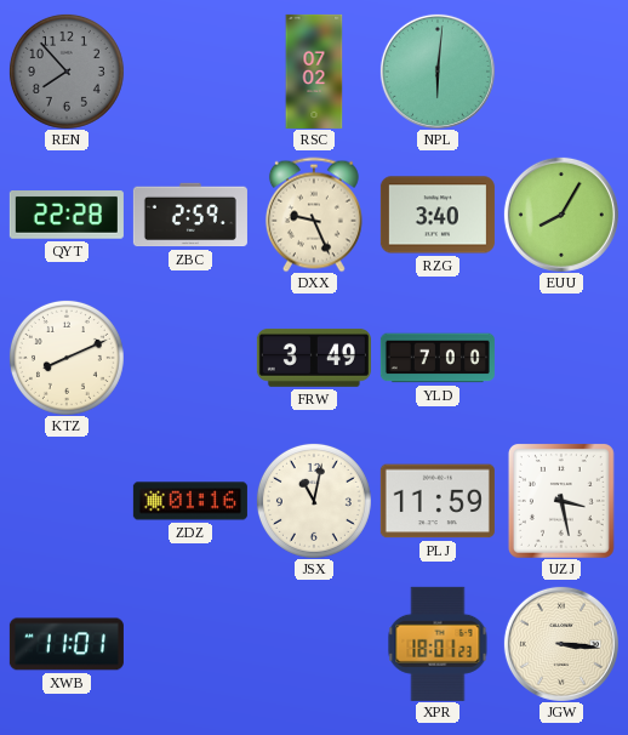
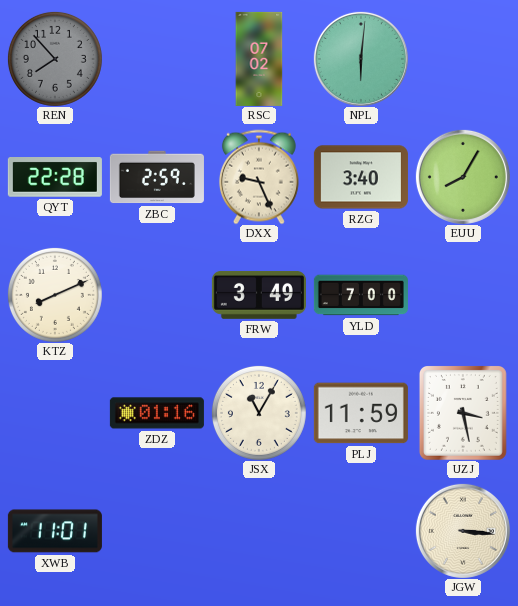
JSX: 11:02 -> 11:05 (259, 413)
XPR: 18:01 -> none (438, 644)
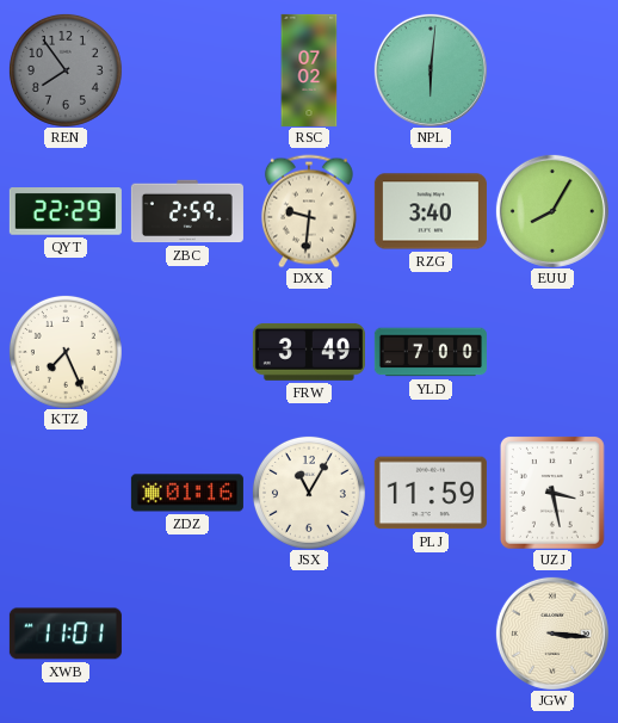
REN: 7:53 -> 7:54 (66, 70)
QYT: 22:28 -> 22:29 (66, 212)
DXX: 9:26 -> 9:31 (309, 211)
KTZ: 8:11 -> 7:26 (66, 352)
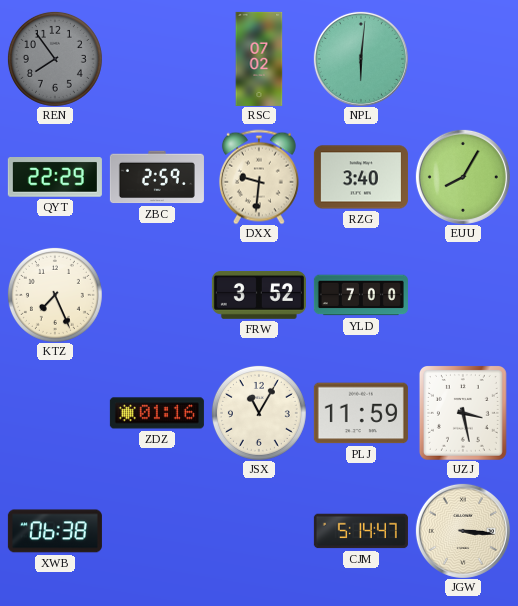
FRW: 3:49 -> 3:52 (259, 295)
XWB: 11:01 -> 06:38 (55, 531)
CJM: none -> 5:14 (361, 531)
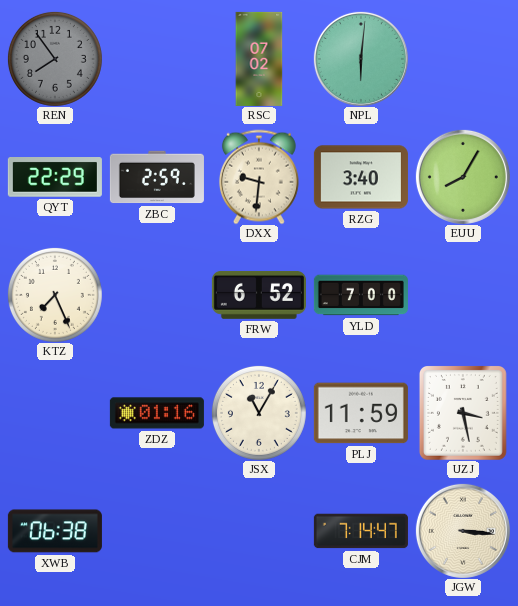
FRW: 3:52 -> 6:52 (259, 295)
CJM: 5:14 -> 7:14 (361, 531)
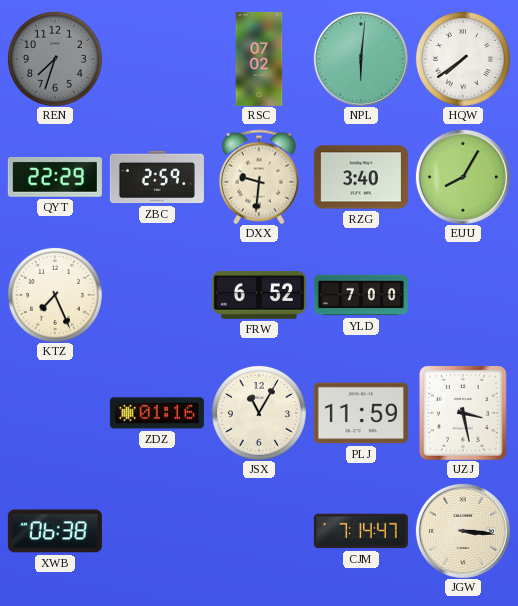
REN: 7:54 -> 7:33 (55, 59)
HQW: none -> 7:39 (463, 59)
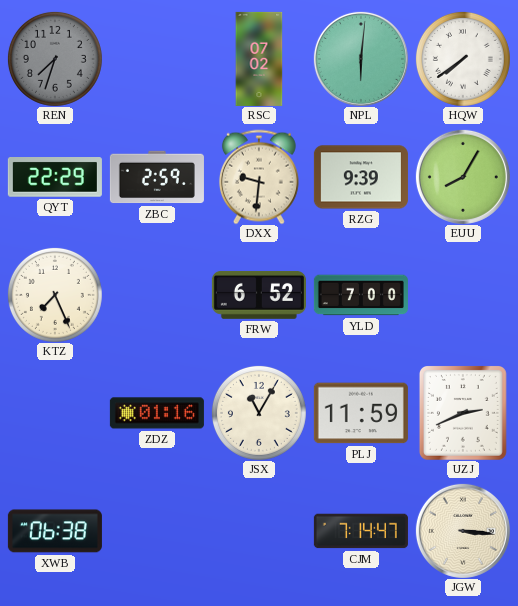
RZG: 3:40 -> 9:39 (361, 177)
UZJ: 3:28 -> 2:41 (463, 413)
